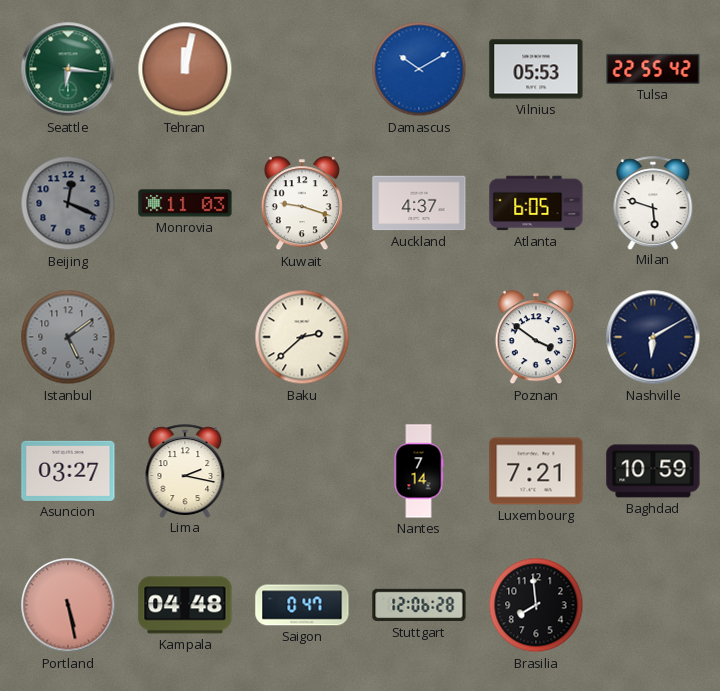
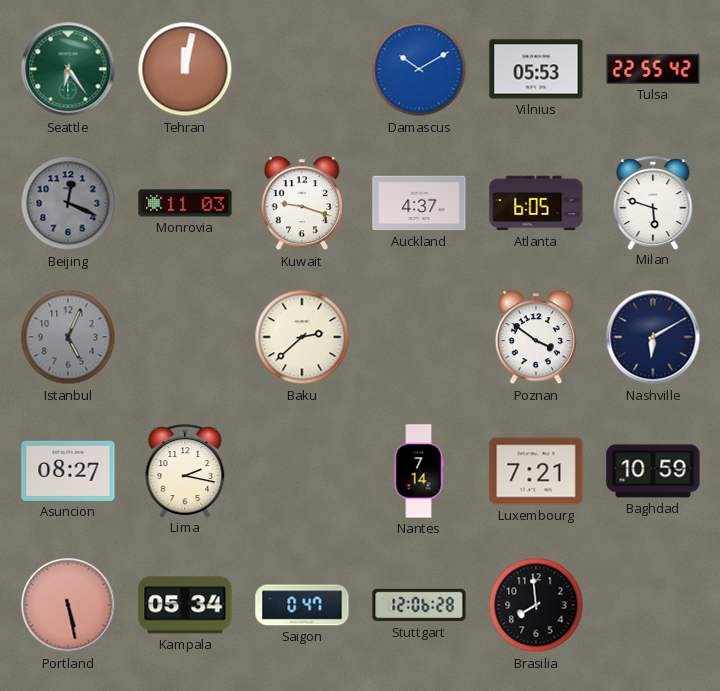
Seattle: 6:16 -> 6:24 (68, 69)
Istanbul: 5:09 -> 5:04 (68, 337)
Asuncion: 03:27 -> 08:27 (68, 471)
Kampala: 04:48 -> 05:34 (185, 605)
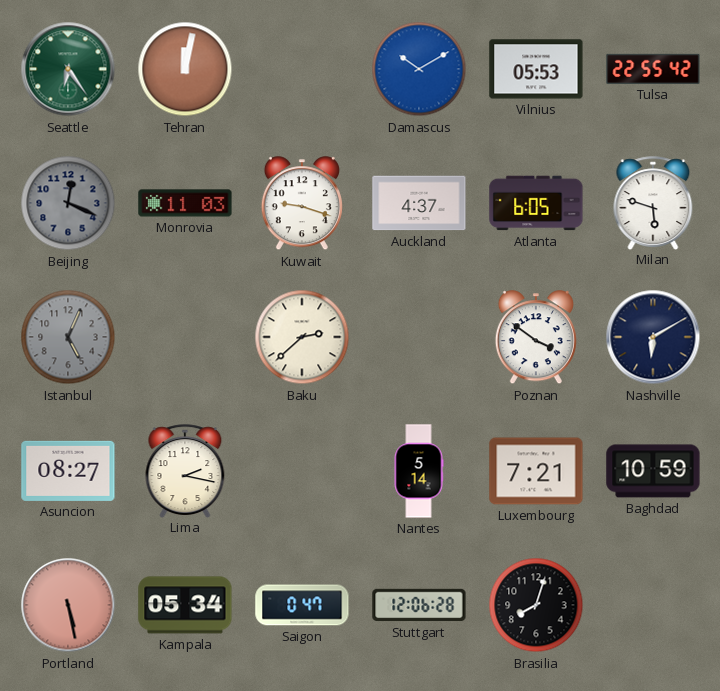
Nantes: 7:14 -> 5:14 (419, 471)
Brasilia: 7:59 -> 8:03 (536, 605)
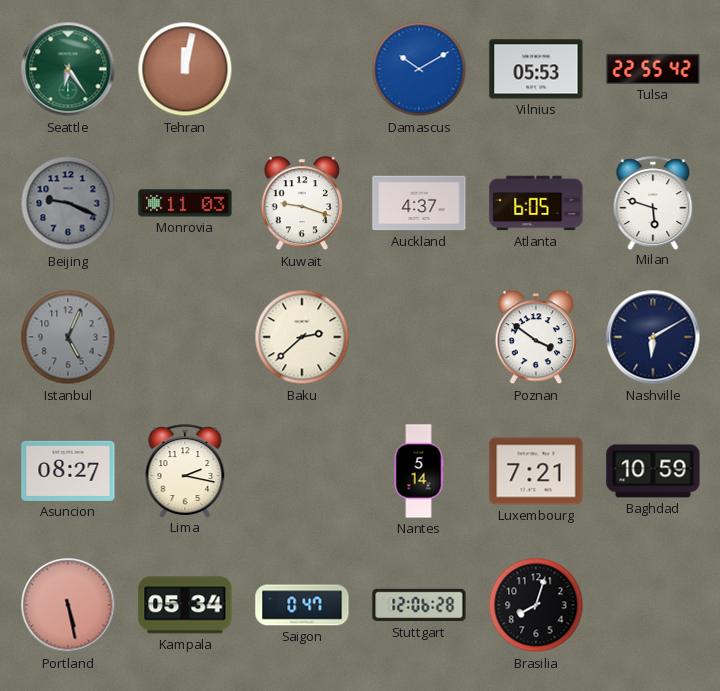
Beijing: 12:19 -> 9:19 (68, 203)
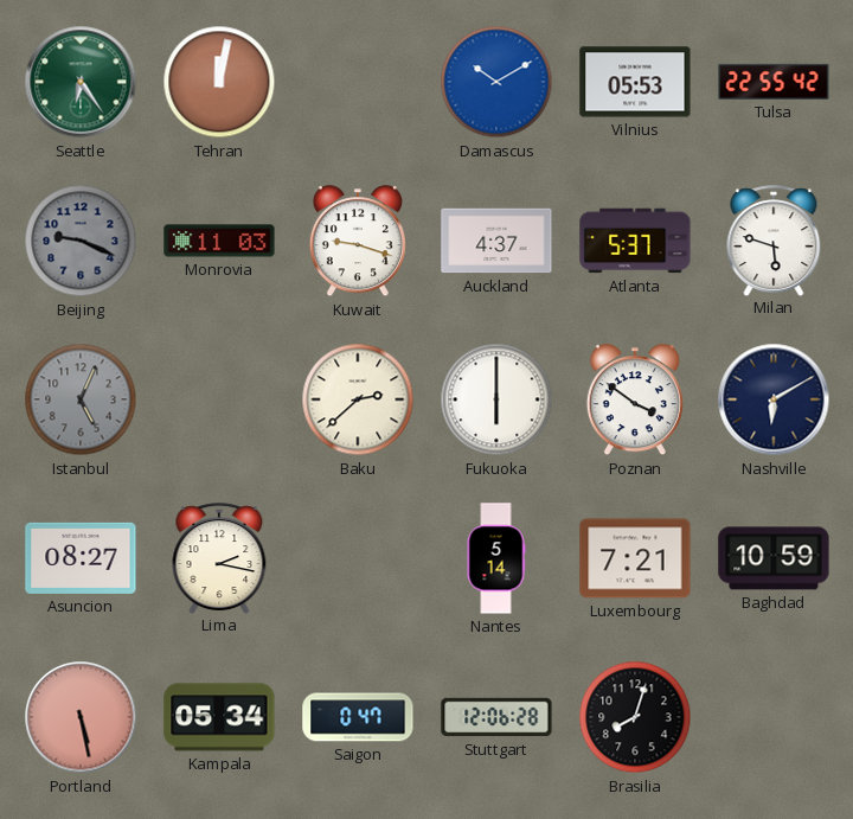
Atlanta: 6:05 -> 5:37 (635, 241)
Fukuoka: none -> 6:00 (496, 399)
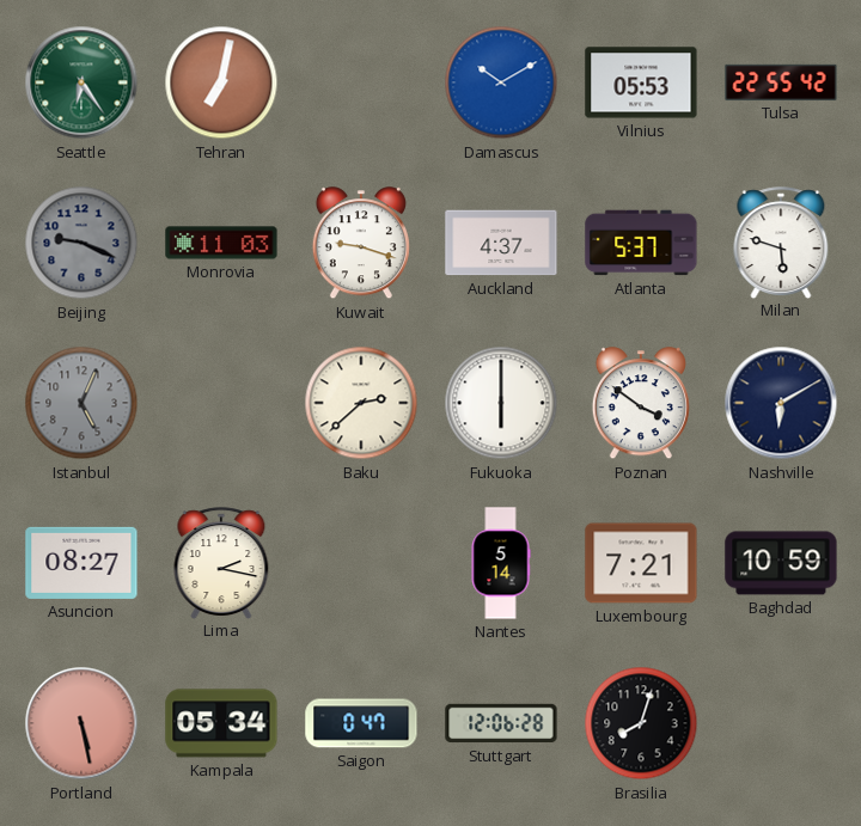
Tehran: 12:02 -> 7:02 (221, 82)
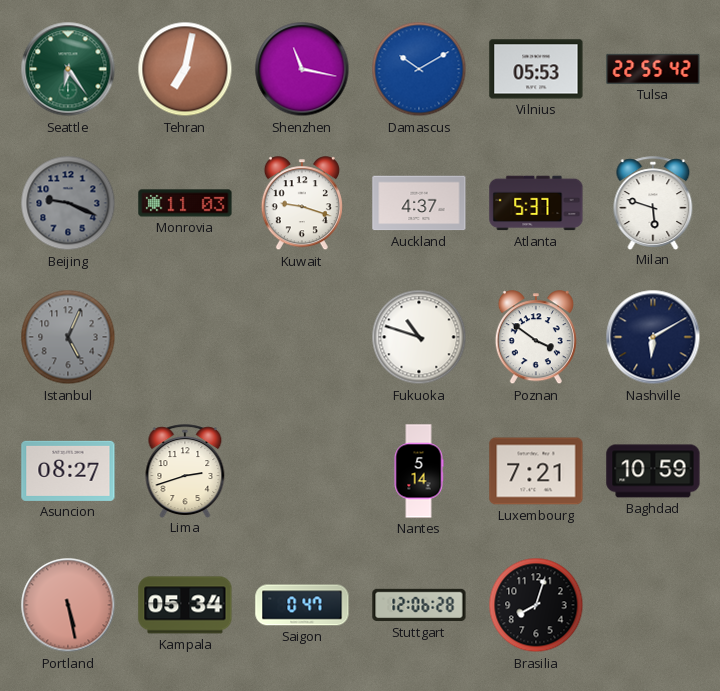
Shenzhen: none -> 11:17 (302, 69)
Baku: 2:38 -> none (361, 403)
Fukuoka: 6:00 -> 10:48 (419, 337)
Lima: 2:17 -> 2:42 (185, 471)
